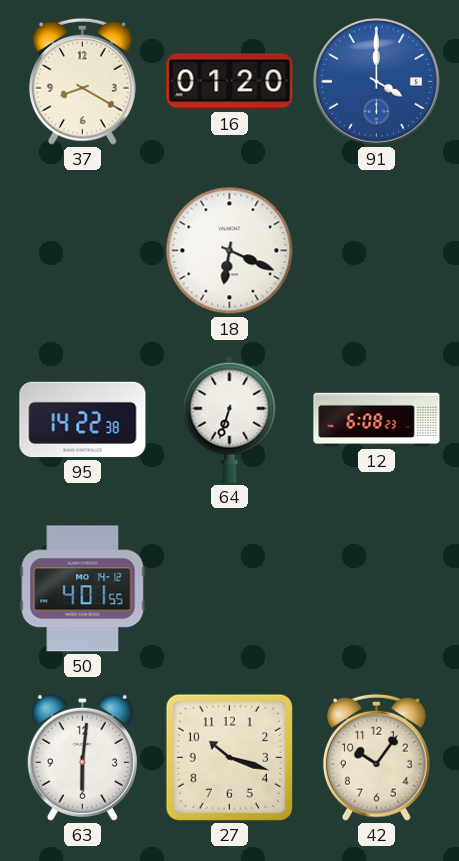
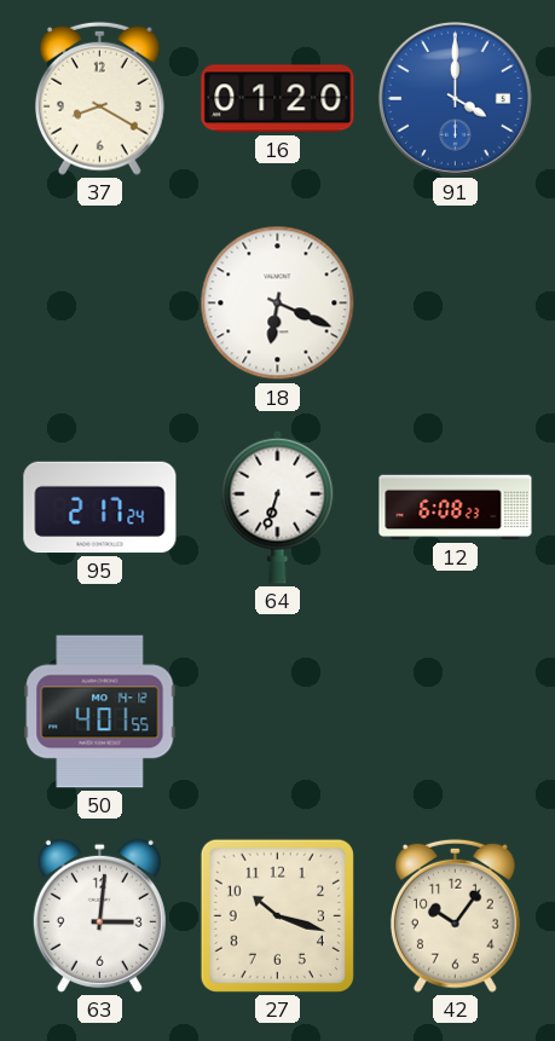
95: 14:22 -> 2:17 (100, 508)
63: 6:01 -> 3:01 (99, 915)
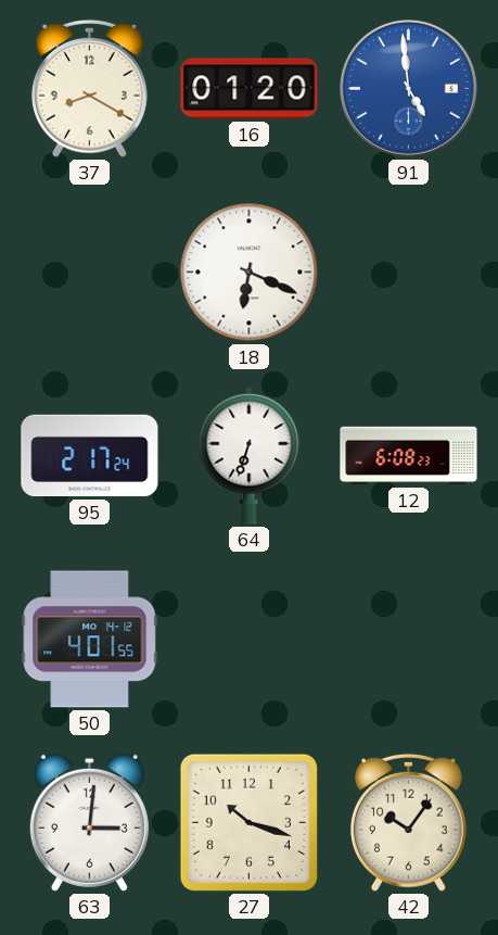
91: 4:00 -> 4:59 (408, 88)
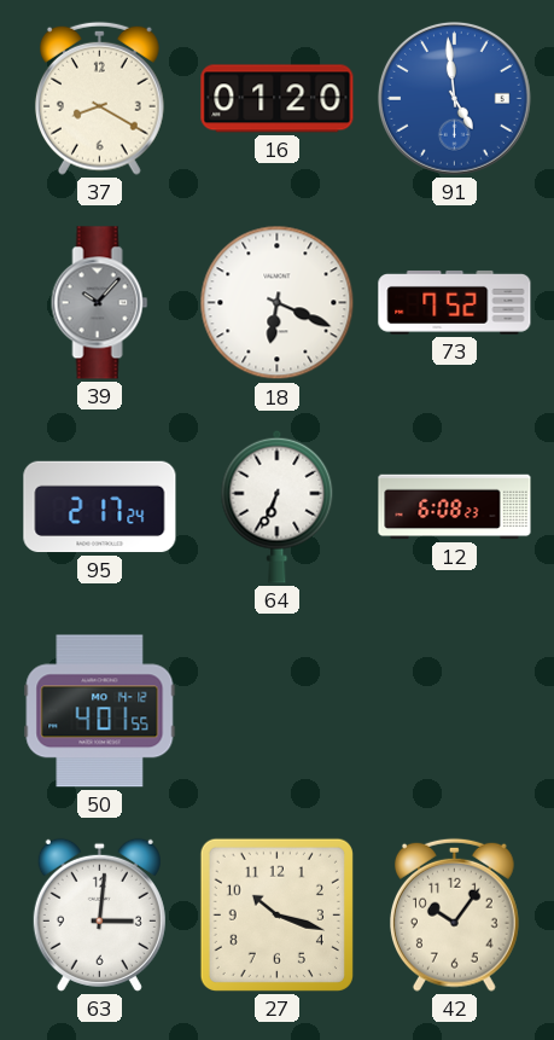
39: none -> 10:07 (100, 303)
73: none -> 7:52 (455, 303)
64: 6:33 -> 6:34 (278, 506)
